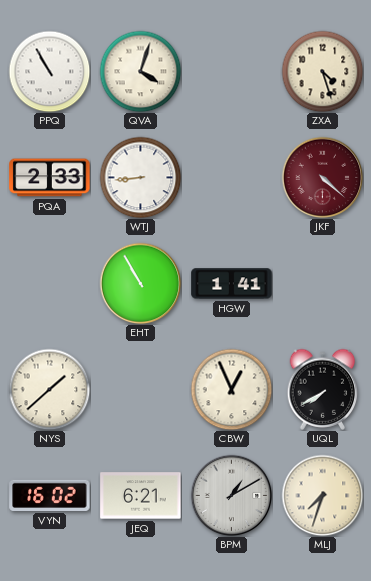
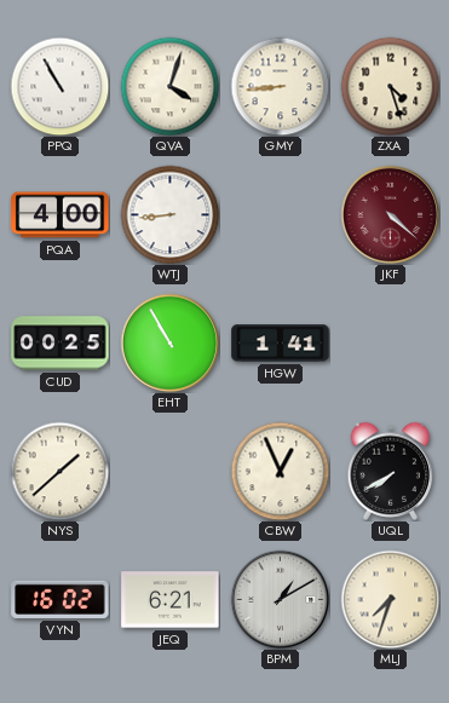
GMY: none -> 8:44 (280, 86)
PQA: 2:33 -> 4:00 (61, 215)
CUD: none -> 00:25 (61, 344)
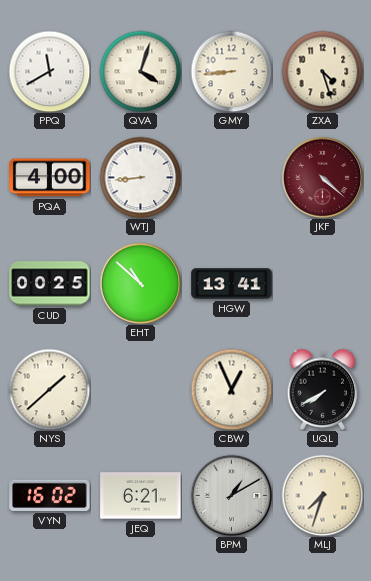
PPQ: 10:55 -> 11:40 (49, 71)
EHT: 10:55 -> 10:52 (140, 283)
HGW: 1:41 -> 13:41 (232, 284)
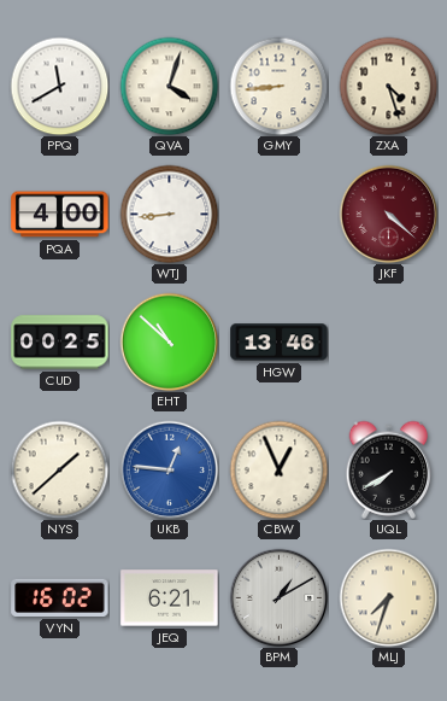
HGW: 13:41 -> 13:46 (280, 343)
UKB: none -> 12:46 (169, 469)
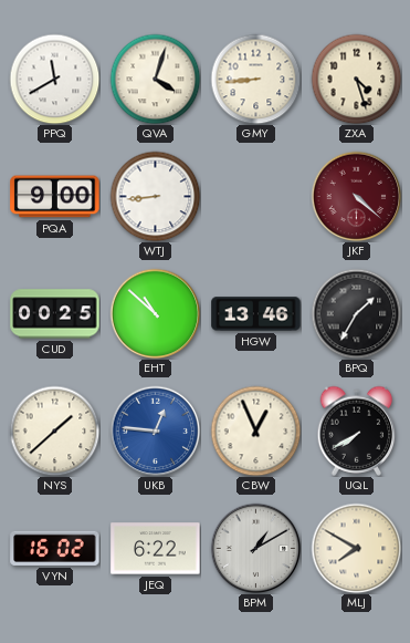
PQA: 4:00 -> 9:00 (55, 197)
BPQ: none -> 1:35 (356, 313)
JEQ: 6:21 -> 6:22 (156, 549)
MLJ: 7:33 -> 7:50 (356, 548)
